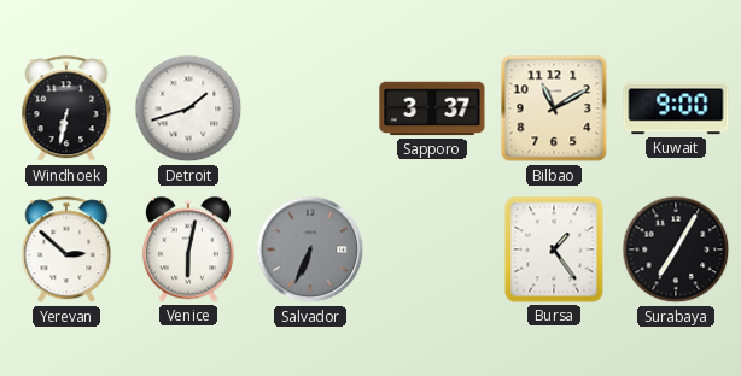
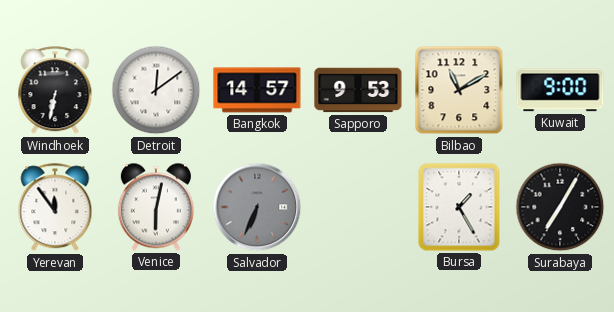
Detroit: 1:42 -> 12:09 (156, 90)
Bangkok: none -> 14:57 (257, 90)
Sapporo: 3:37 -> 9:53 (358, 90)
Yerevan: 2:52 -> 11:54 (55, 208)
Bursa: 1:24 -> 1:25 (459, 207)
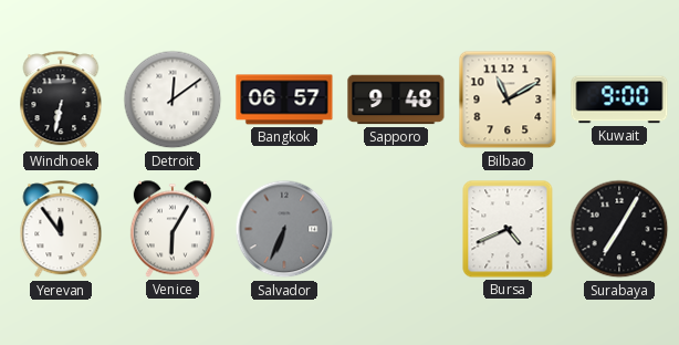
Bangkok: 14:57 -> 06:57 (284, 100)
Sapporo: 9:53 -> 9:48 (396, 100)
Venice: 6:02 -> 6:05 (173, 229)
Bursa: 1:25 -> 4:41 (508, 229)
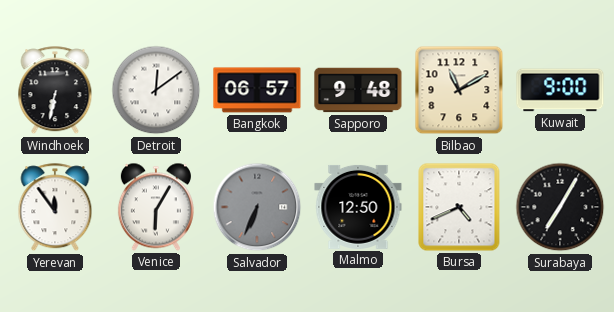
Malmo: none -> 12:50 (358, 207)
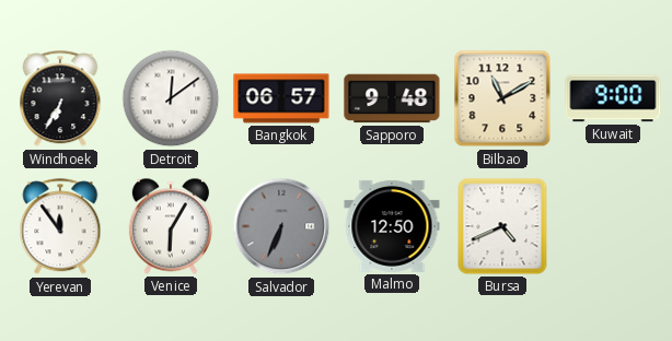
Windhoek: 6:32 -> 6:35 (60, 99)
Surabaya: 7:05 -> none (560, 207)
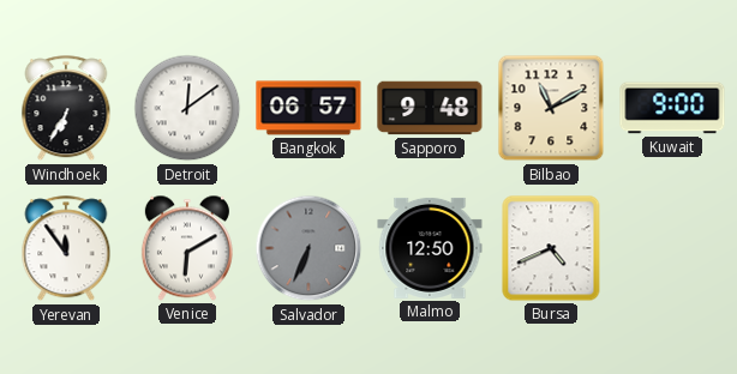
Venice: 6:05 -> 6:10 (187, 248)
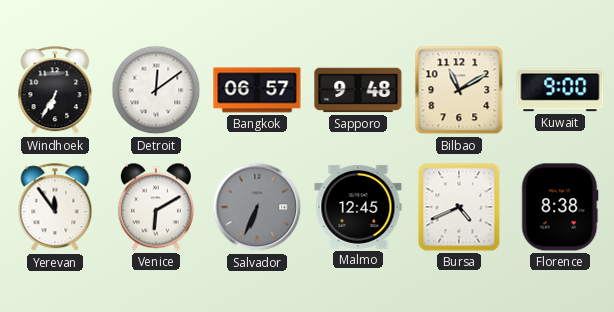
Malmo: 12:50 -> 12:45 (358, 207)
Florence: none -> 8:38 (560, 207)
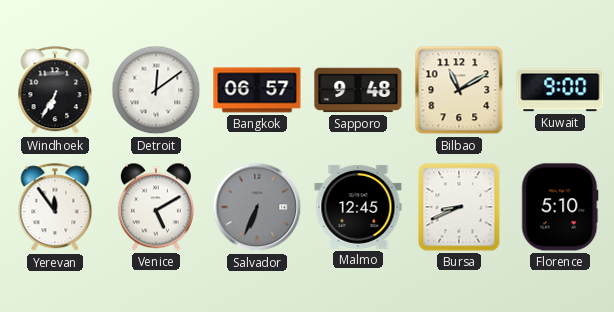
Venice: 6:10 -> 5:10 (156, 207)
Bursa: 4:41 -> 8:41 (459, 207)
Florence: 8:38 -> 5:10 (560, 207)
